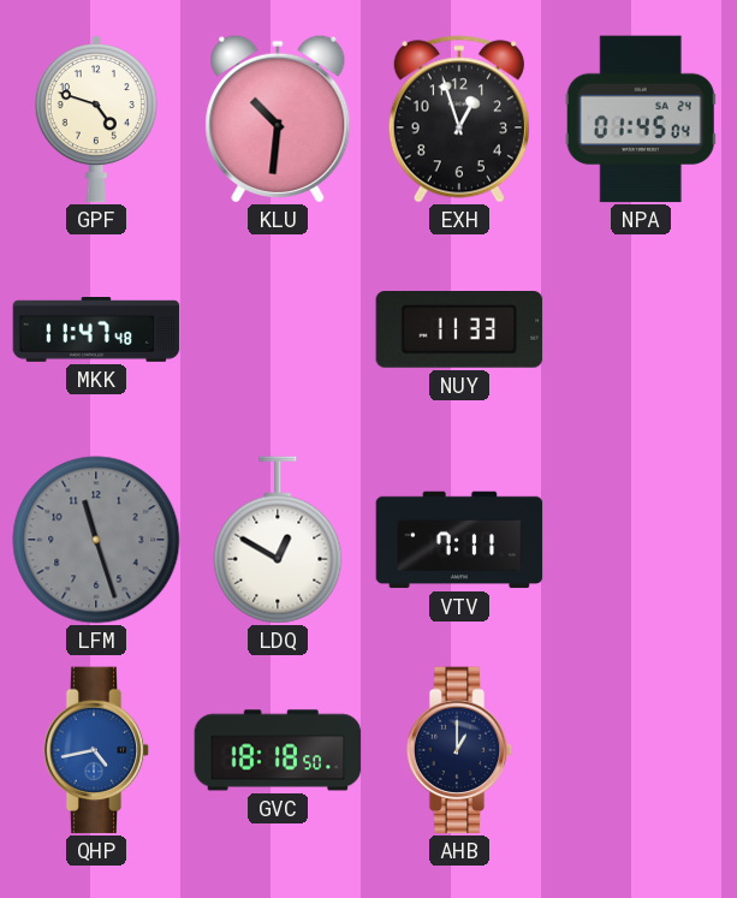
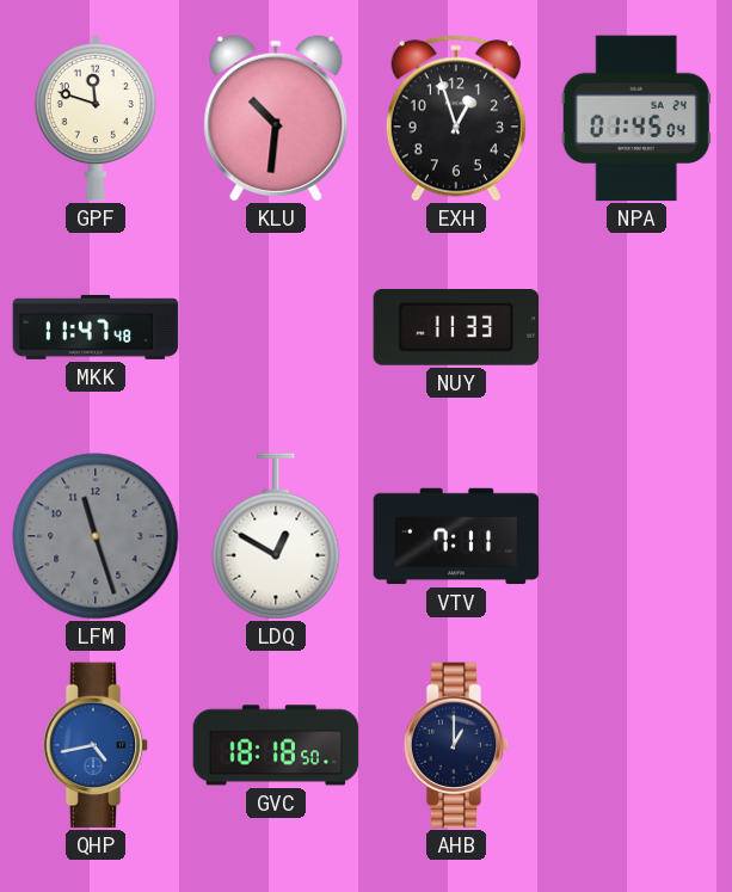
GPF: 4:48 -> 11:48 (96, 119)
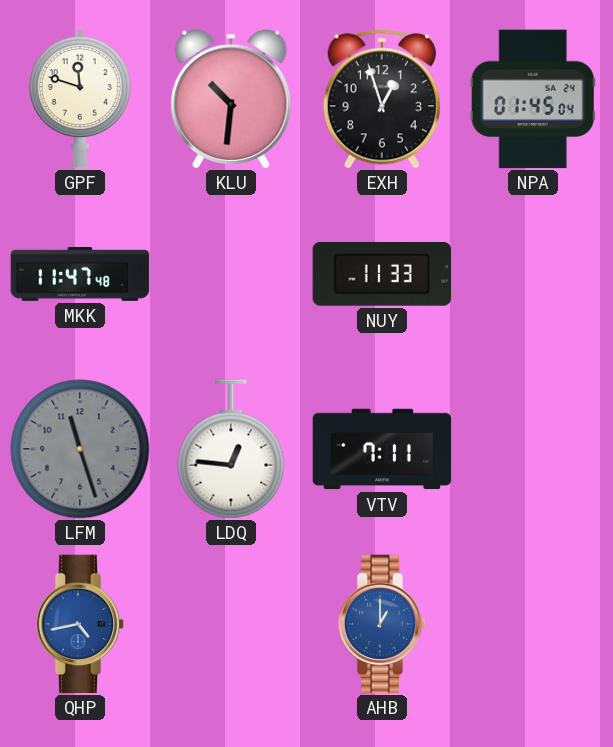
LDQ: 12:50 -> 12:46 (231, 449)
GVC: 18:18 -> none (276, 745)
AHB dial: navy -> blue (382, 624)
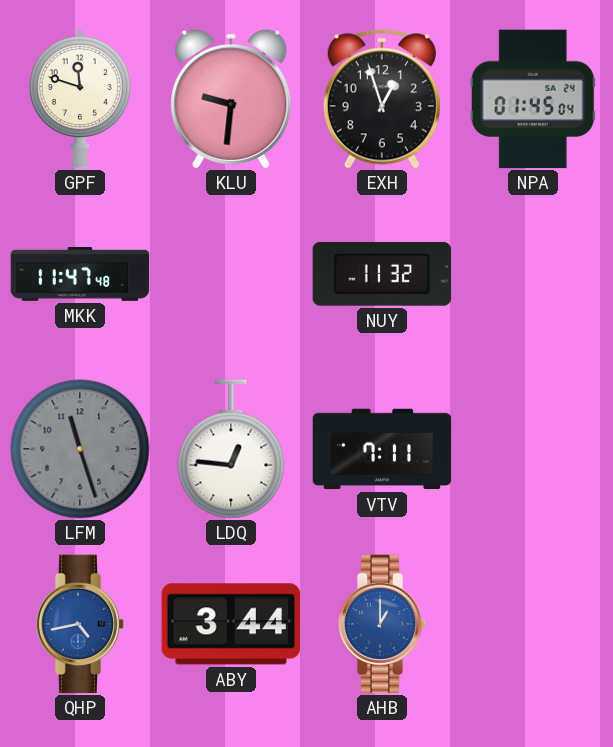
KLU: 10:31 -> 9:31 (231, 99)
NUY: 11:33 -> 11:32 (382, 275)
ABY: none -> 3:44 (231, 624)
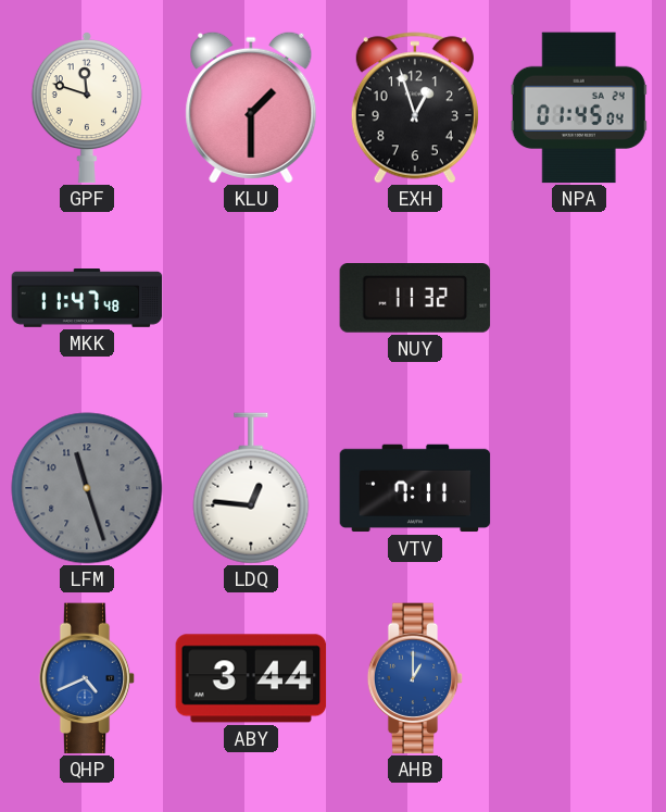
KLU: 9:31 -> 1:30 (251, 108)
QHP: 4:43 -> 4:41 (87, 678)
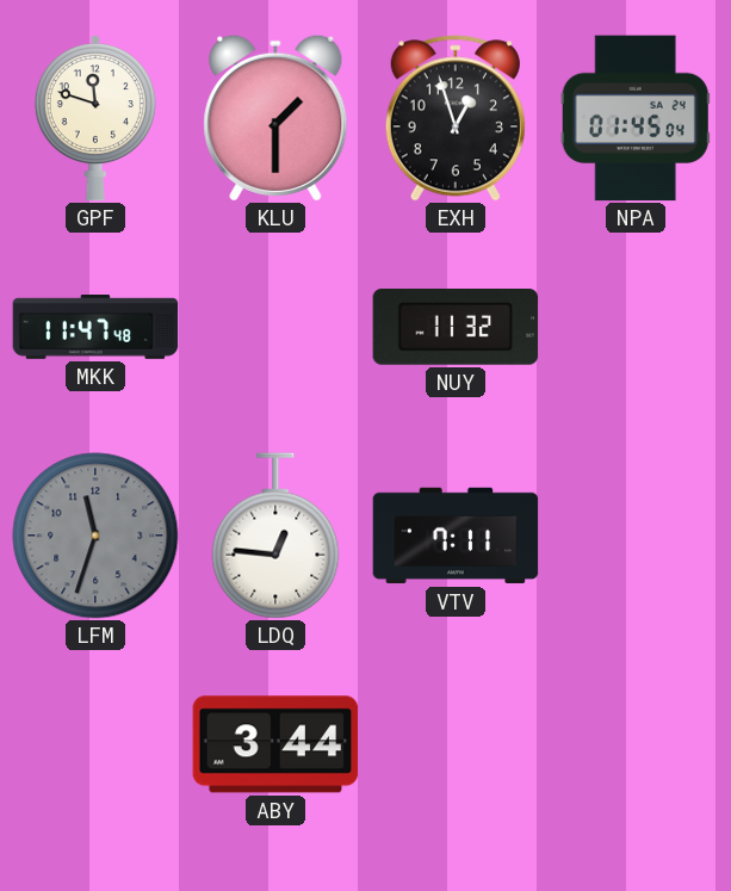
LFM: 11:27 -> 11:33 (95, 536)
QHP: 4:41 -> none (87, 678)
AHB: 1:00 -> none (415, 678)
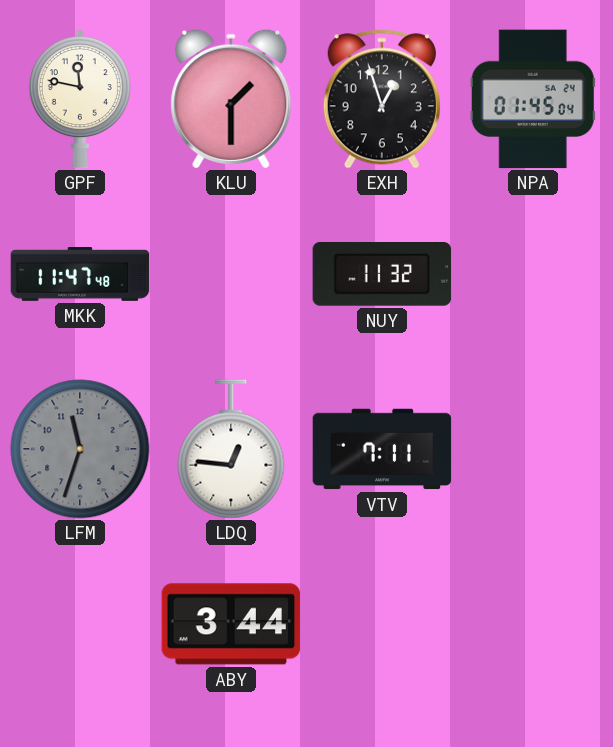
GPF: 11:48 -> 11:47 (80, 100)
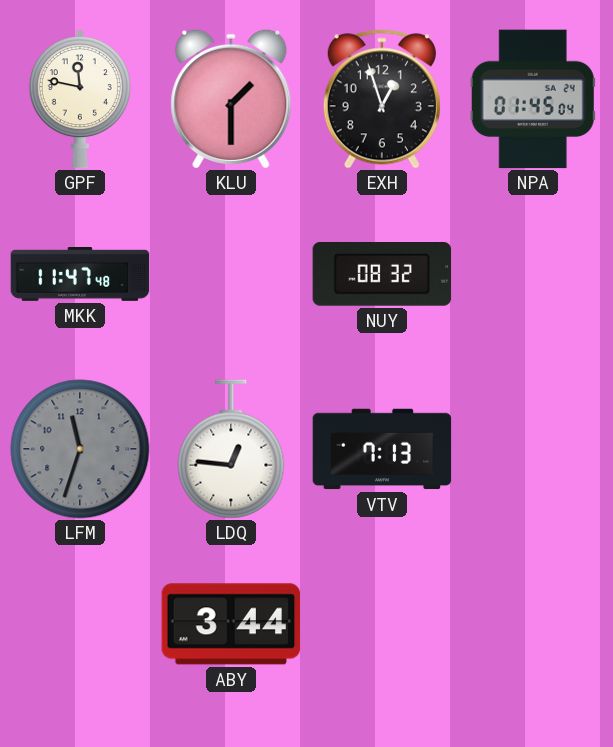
NUY: 11:32 -> 08:32 (382, 275)
VTV: 7:11 -> 7:13 (382, 449)
